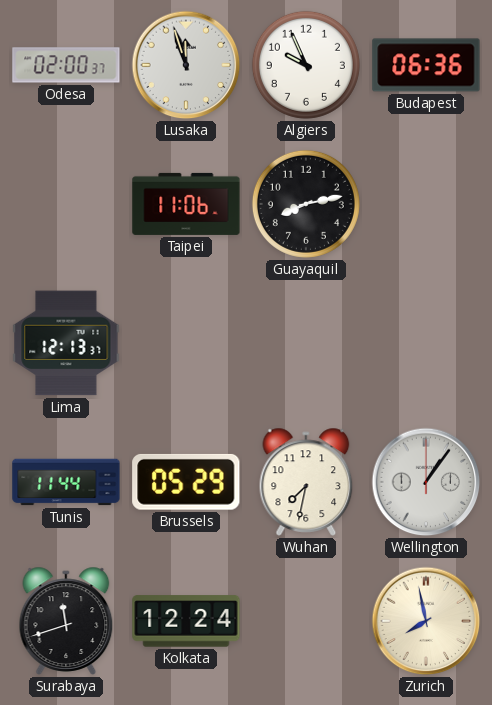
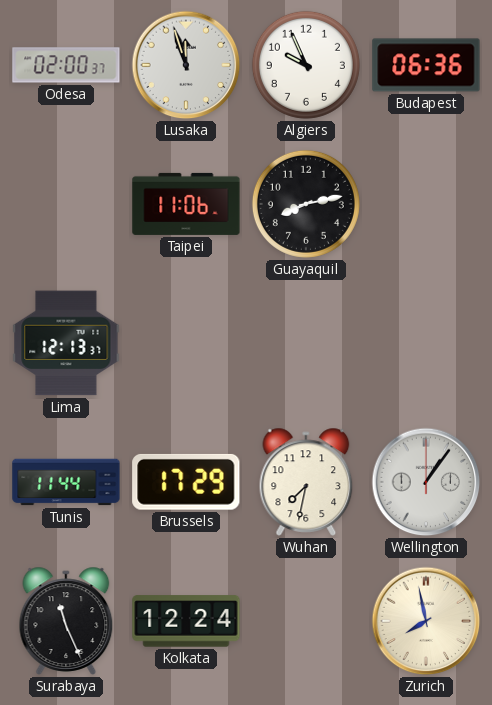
Brussels: 05:29 -> 17:29 (186, 482)
Surabaya: 11:42 -> 11:26 (66, 621)
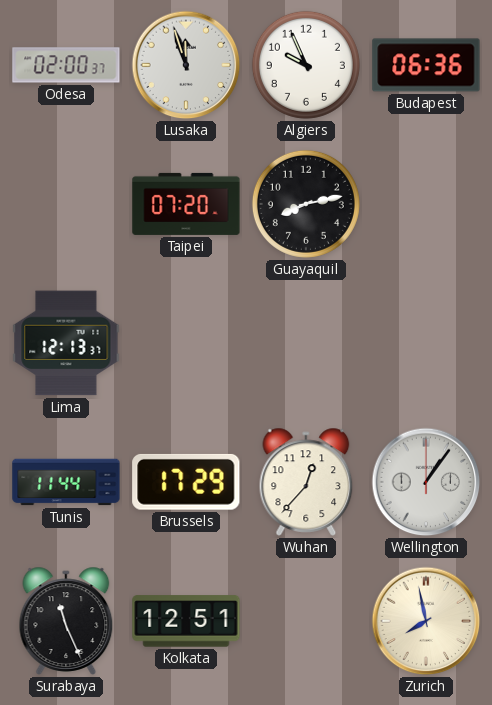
Taipei: 11:06 -> 07:20 (186, 204)
Wuhan: 7:32 -> 12:37 (306, 482)
Kolkata: 12:24 -> 12:51 (186, 621)
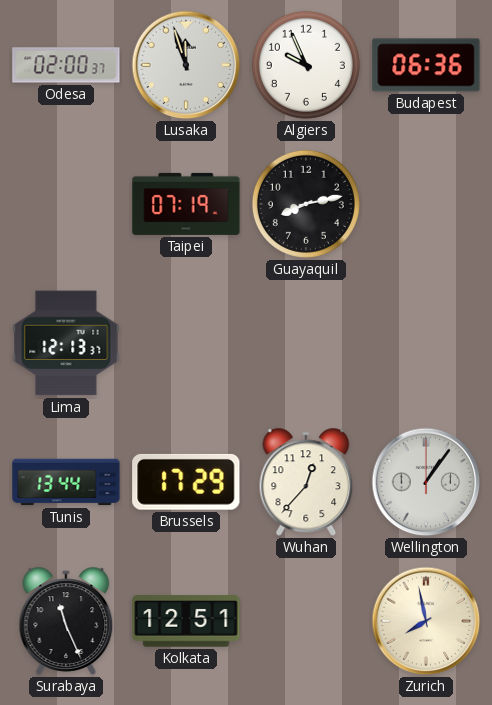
Taipei: 07:20 -> 07:19 (186, 204)
Tunis: 11:44 -> 13:44 (66, 482)
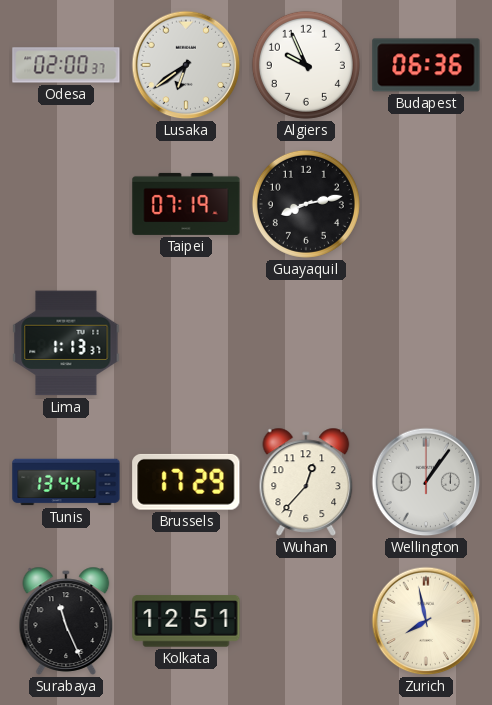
Lusaka: 11:57 -> 6:39 (186, 65)
Lima: 12:13 -> 1:13 (66, 343)
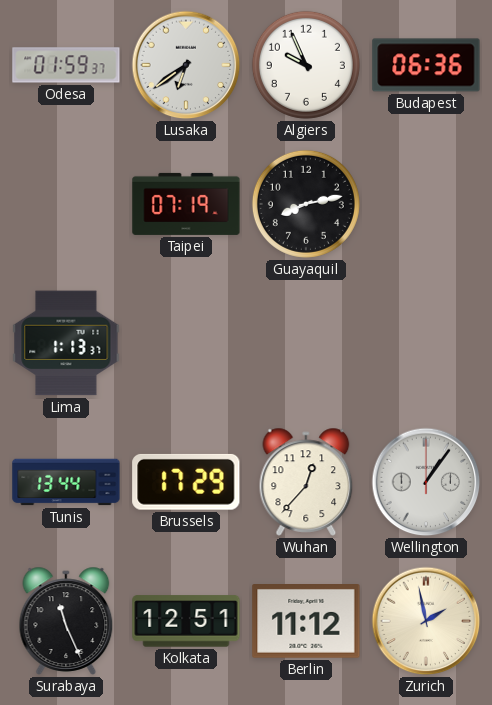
Odesa: 02:00 -> 01:59 (66, 65)
Berlin: none -> 11:12 (306, 622)
Zurich: 7:58 -> 1:58 (426, 621)
